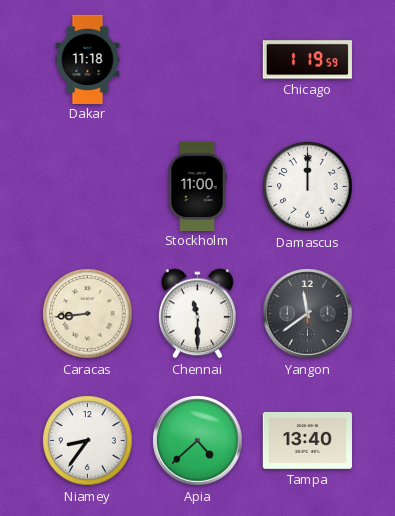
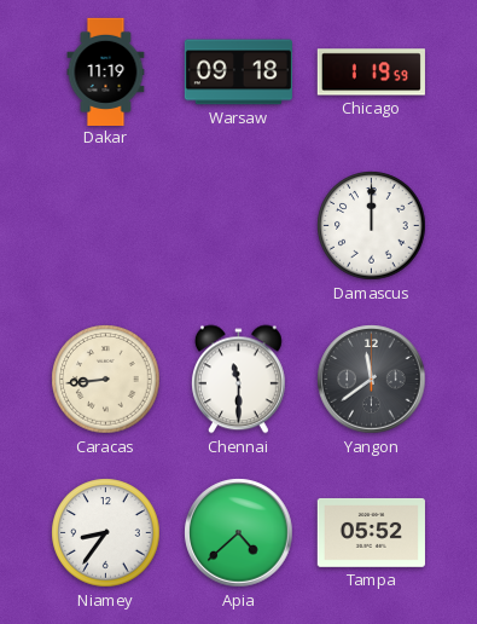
Dakar: 11:18 -> 11:19 (106, 71)
Warsaw: none -> 09:18 (238, 73)
Stockholm: 11:00 -> none (197, 186)
Tampa: 13:40 -> 05:52 (371, 532)
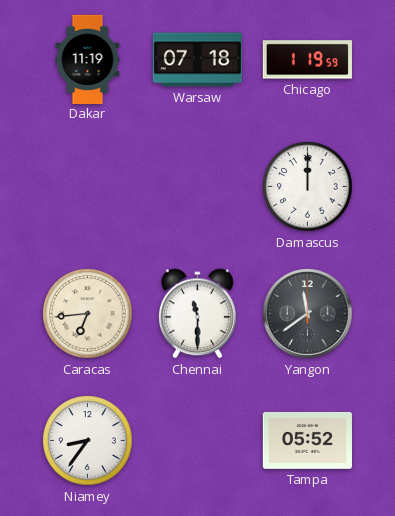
Warsaw: 09:18 -> 07:18 (197, 60)
Caracas: 8:44 -> 6:44 (88, 314)
Apia: 4:38 -> none (239, 533)
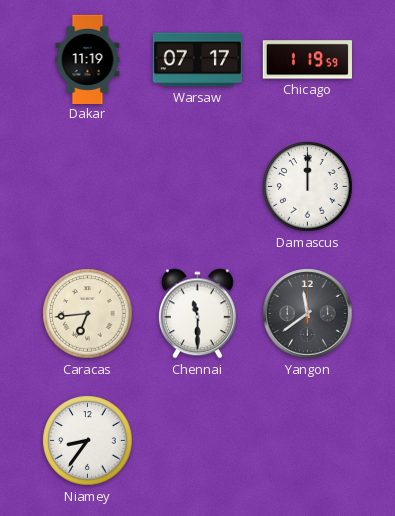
Warsaw: 07:18 -> 07:17 (197, 60)
Tampa: 05:52 -> none (307, 440)
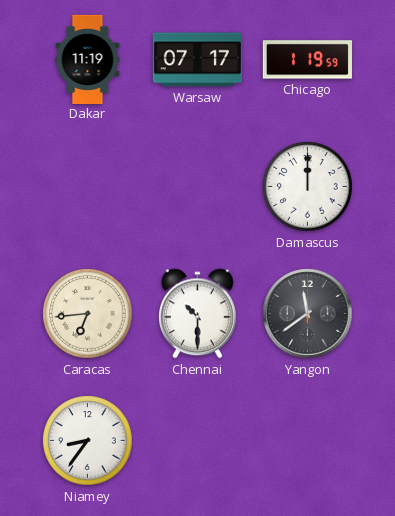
Chennai: 11:30 -> 10:30 (197, 314)
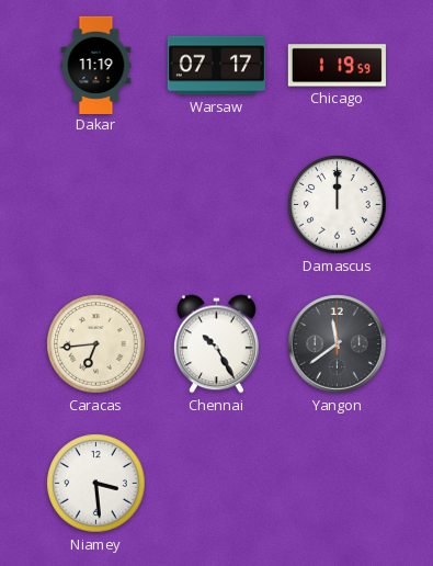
Chennai: 10:30 -> 10:25 (216, 344)
Niamey: 8:36 -> 3:29 (96, 484)
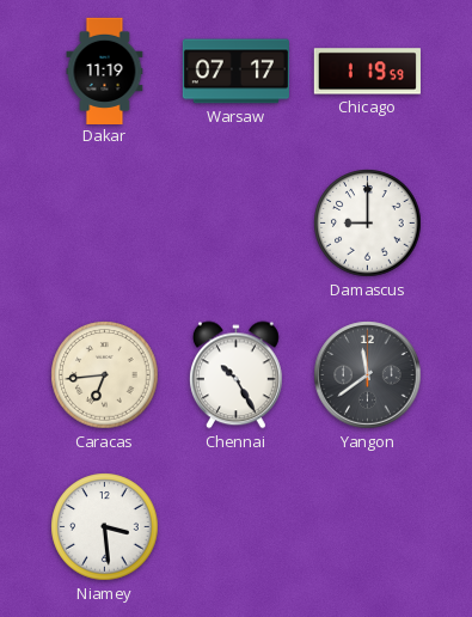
Damascus: 12:00 -> 9:00 (368, 224)
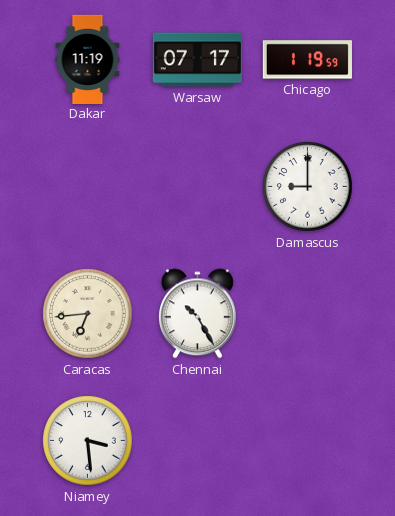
Yangon: 11:39 -> none (368, 375)
